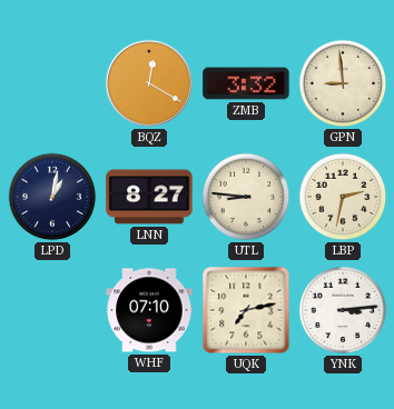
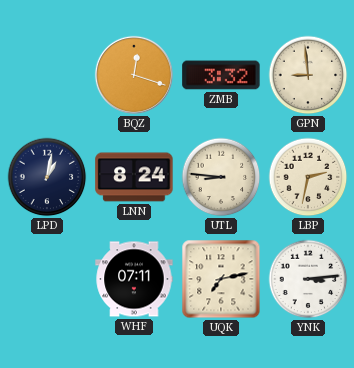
BQZ: 12:20 -> 12:18 (134, 75)
LNN: 8:27 -> 8:24 (134, 177)
WHF: 07:10 -> 07:11 (134, 279)
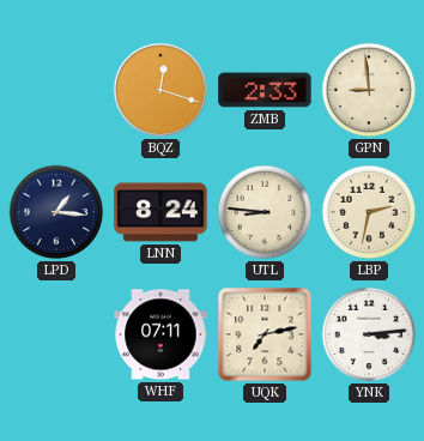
ZMB: 3:32 -> 2:33 (265, 90)
LPD: 1:02 -> 1:16 (56, 212)
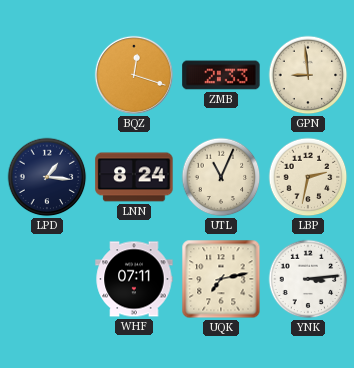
UTL: 8:46 -> 11:04 (221, 177)
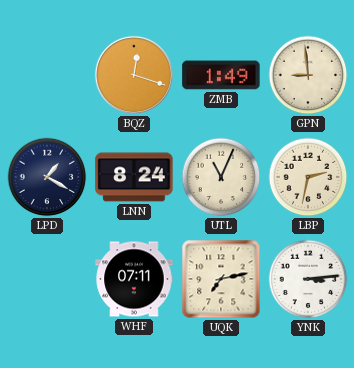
ZMB: 2:33 -> 1:49 (221, 75)
LPD: 1:16 -> 1:20 (47, 177)
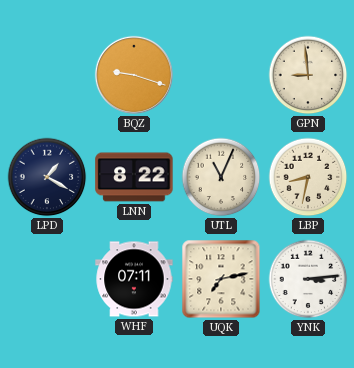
BQZ: 12:18 -> 9:18 (134, 75)
ZMB: 1:49 -> none (221, 75)
LNN: 8:24 -> 8:22 (134, 177)
LBP: 2:32 -> 8:32 (308, 177)
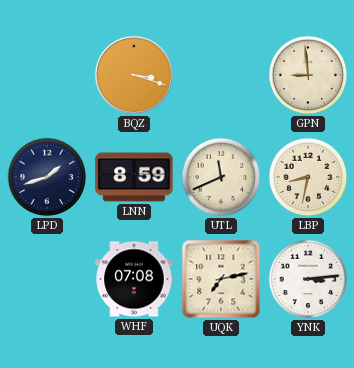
BQZ: 9:18 -> 3:18 (134, 75)
LPD: 1:20 -> 1:42 (47, 177)
LNN: 8:22 -> 8:59 (134, 177)
UTL: 11:04 -> 11:41 (221, 177)
WHF: 07:11 -> 07:08 (134, 279)
